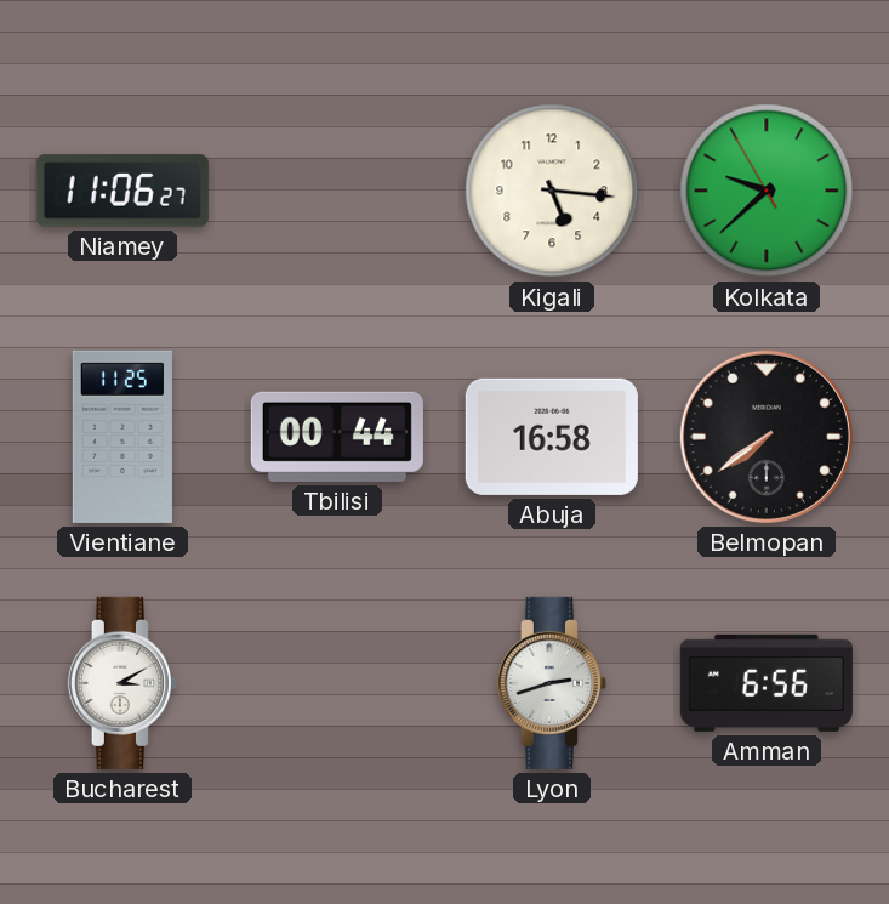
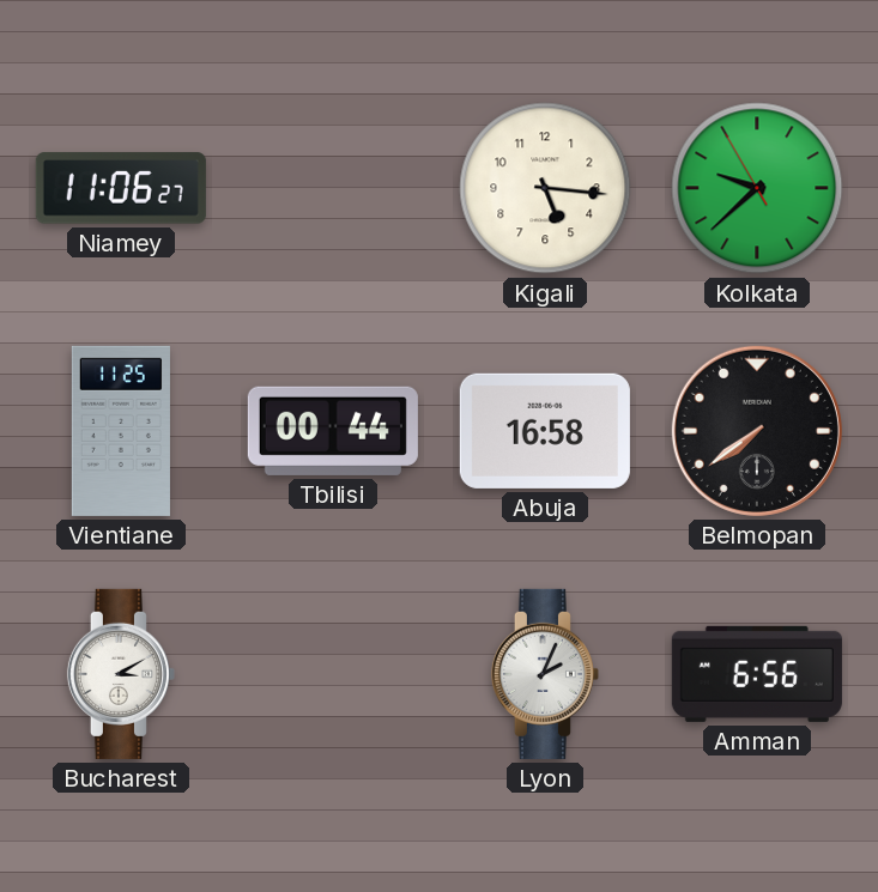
Lyon: 2:42 -> 2:04 (545, 674)
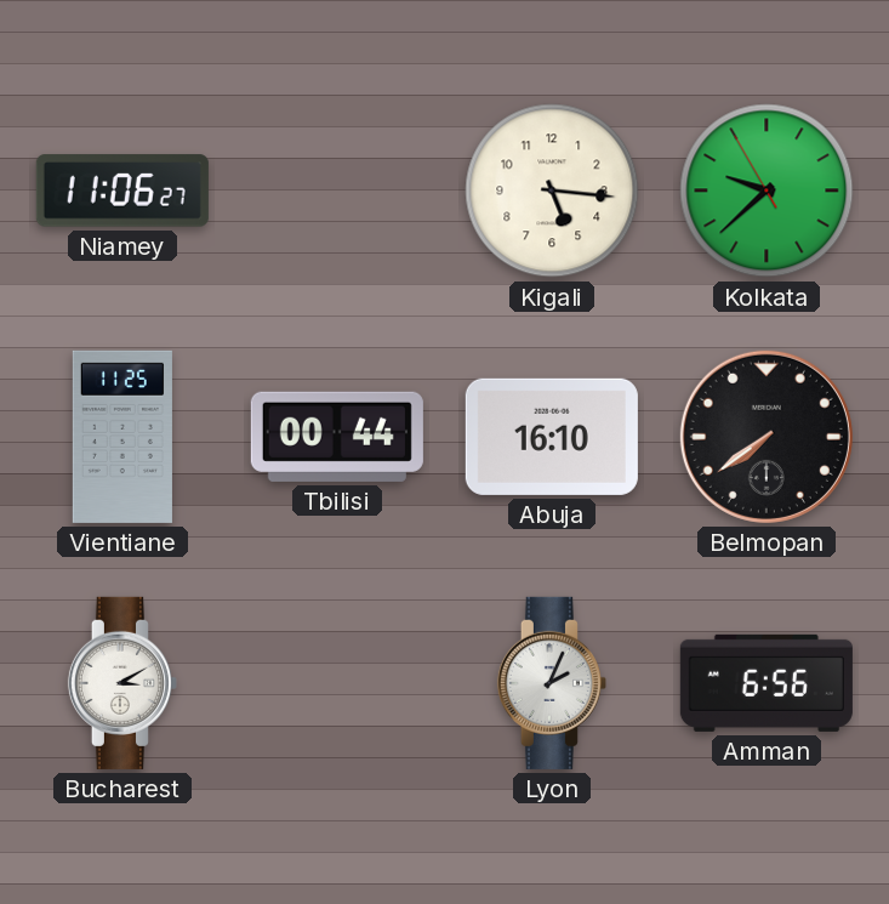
Abuja: 16:58 -> 16:10 (552, 437)
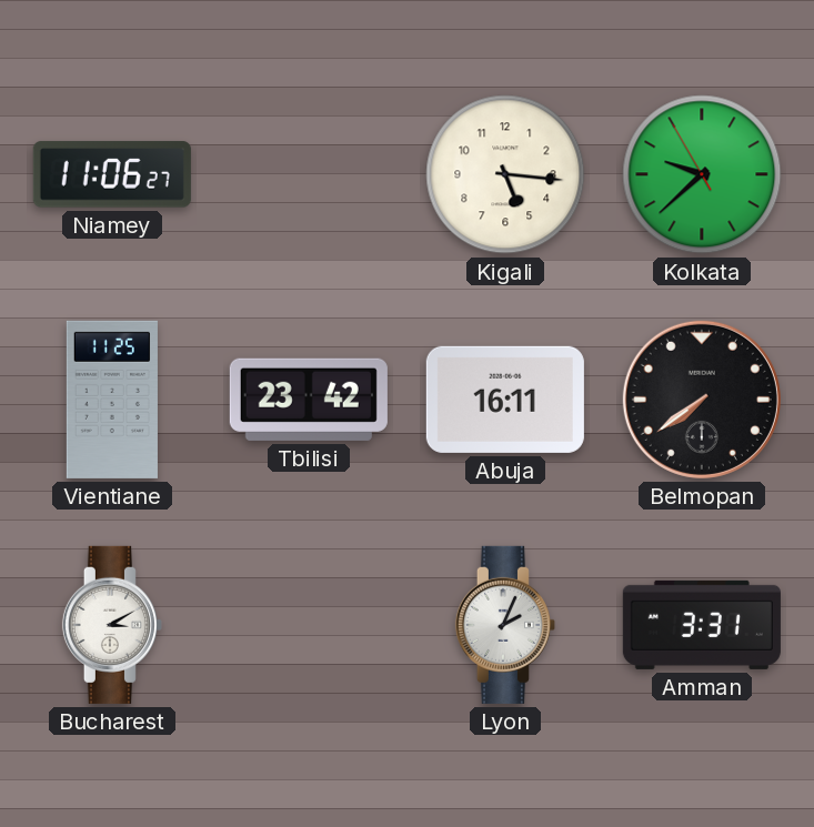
Tbilisi: 00:44 -> 23:42 (309, 400)
Abuja: 16:10 -> 16:11 (505, 400)
Amman: 6:56 -> 3:31 (702, 625)
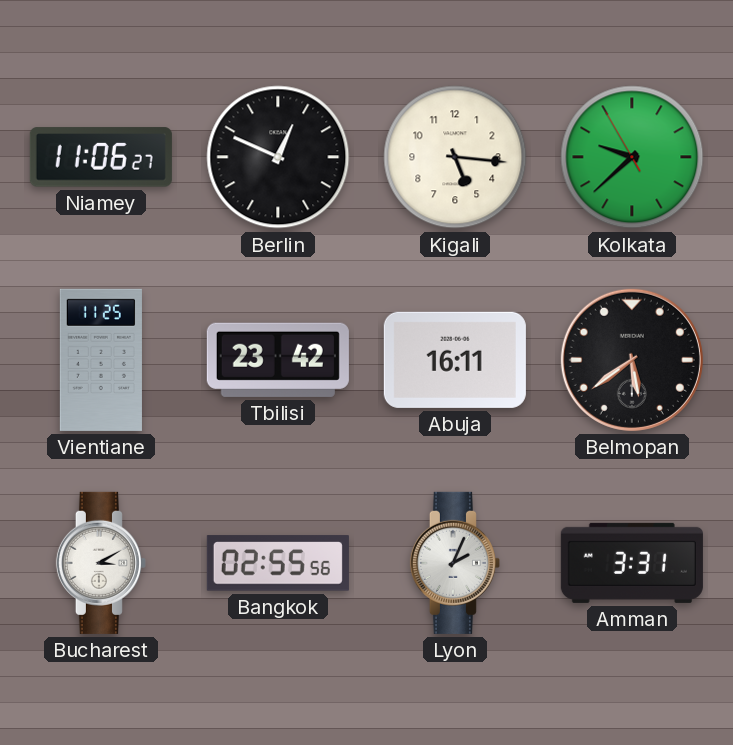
Berlin: none -> 12:49 (278, 157)
Belmopan: 7:39 -> 5:39 (632, 360)
Bangkok: none -> 02:55 (278, 563)
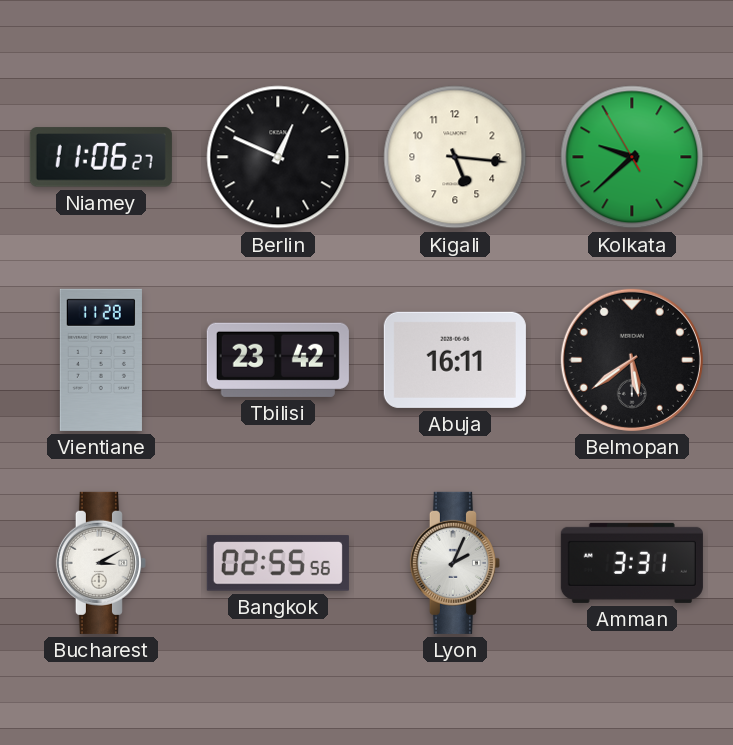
Vientiane: 11:25 -> 11:28 (101, 360)
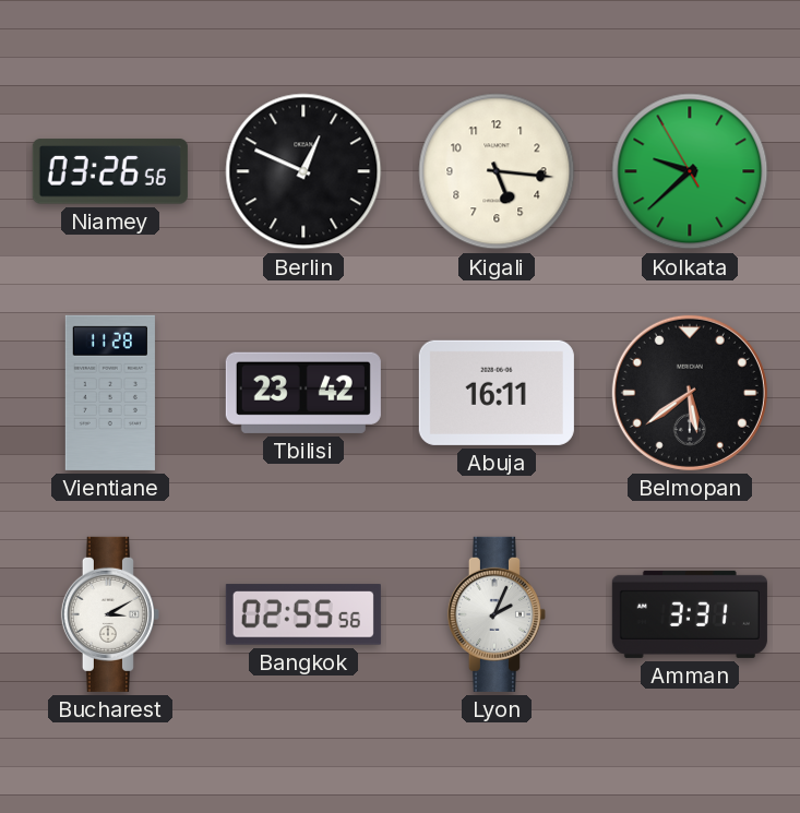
Niamey: 11:06 -> 03:26 (110, 171)
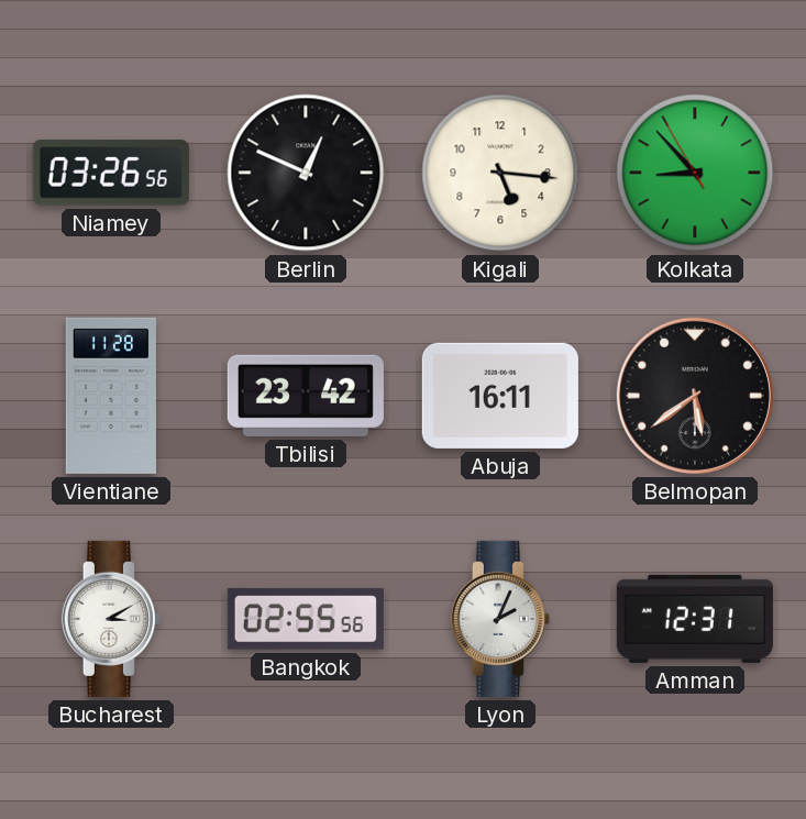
Kolkata: 9:37 -> 8:52 (695, 173)
Amman: 3:31 -> 12:31 (695, 619)
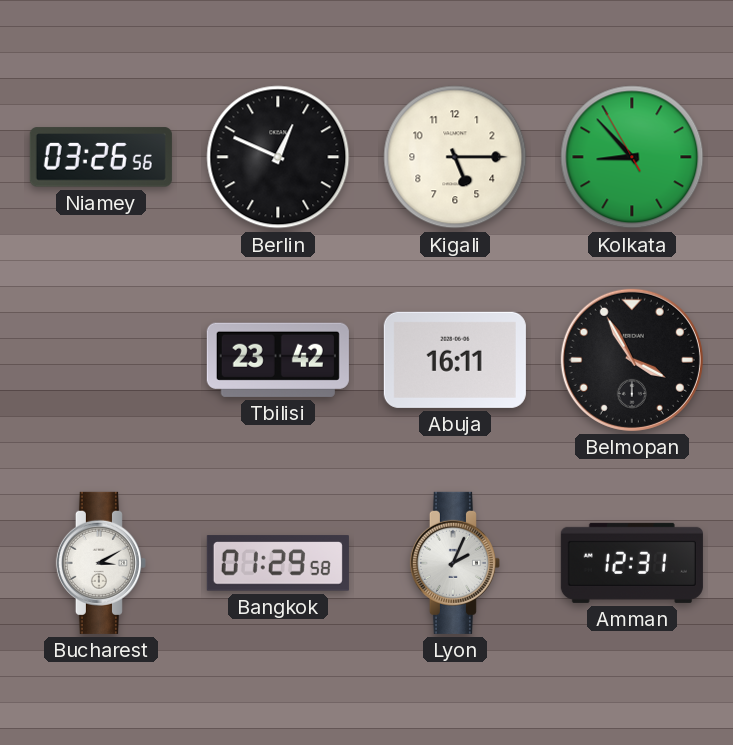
Kigali: 5:16 -> 5:15 (455, 157)
Vientiane: 11:28 -> none (111, 396)
Belmopan: 5:39 -> 3:55 (632, 360)
Bangkok: 02:55 -> 01:29 (278, 563)
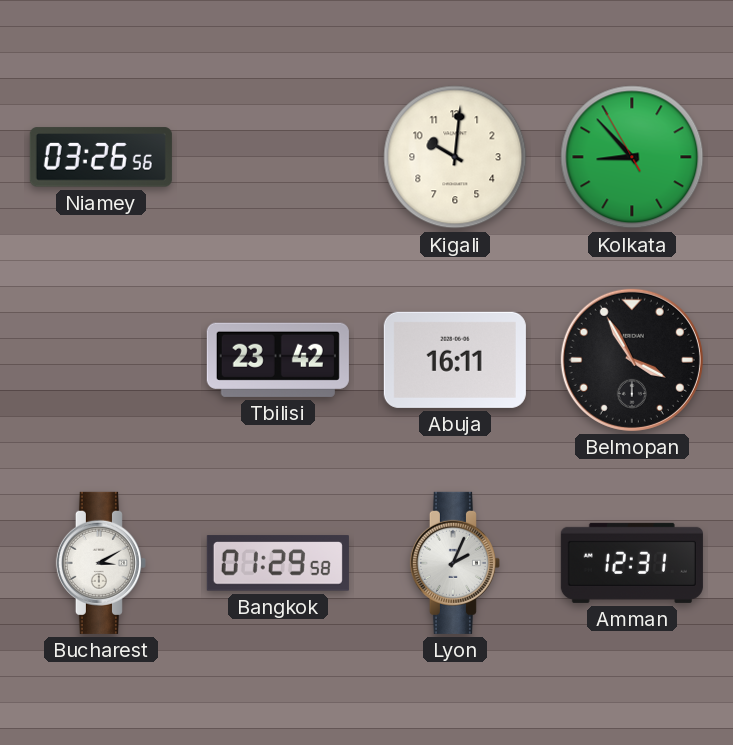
Berlin: 12:49 -> none (278, 157)
Kigali: 5:15 -> 10:01 (455, 157)
